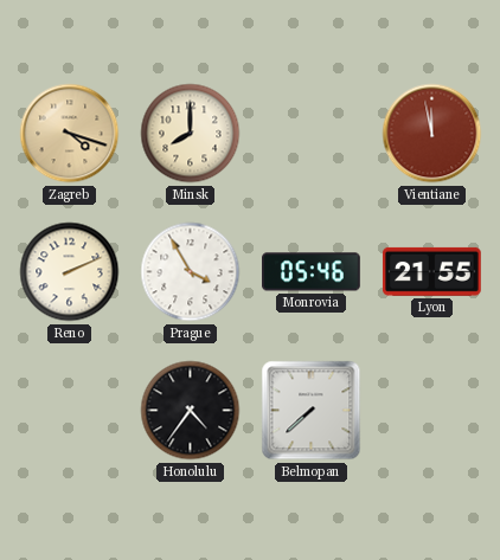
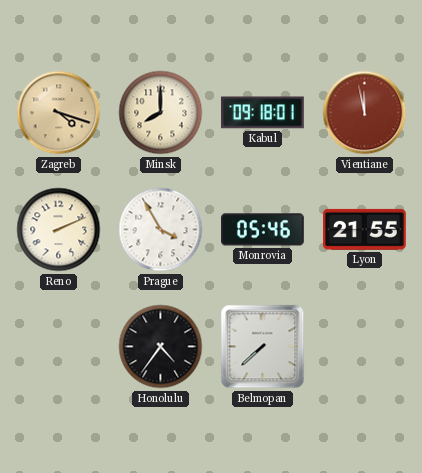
Kabul: none -> 09:18 (263, 113)
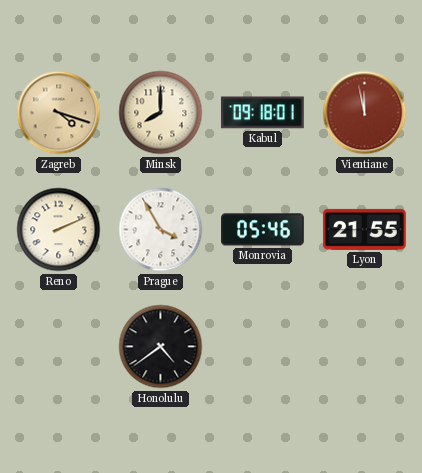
Honolulu: 4:36 -> 4:39 (161, 347)
Belmopan: 7:38 -> none (263, 347)
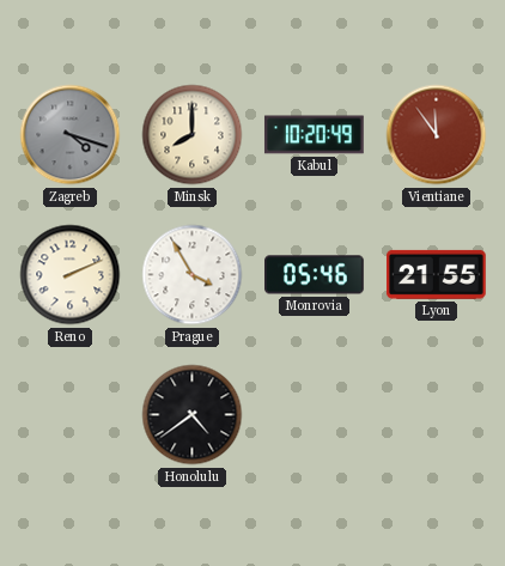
Zagreb dial: champagne -> grey (71, 135)
Kabul: 09:18 -> 10:20 (315, 135)
Vientiane: 11:58 -> 11:54 (437, 135)
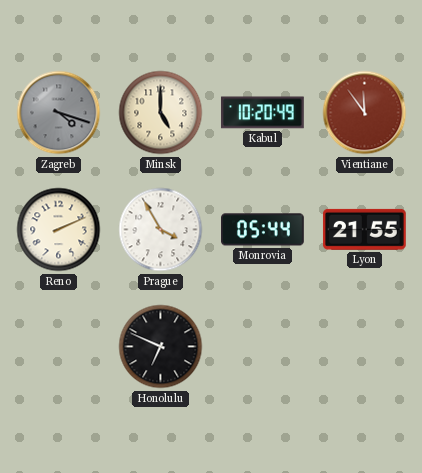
Minsk: 8:00 -> 5:00 (161, 113)
Monrovia: 05:46 -> 05:44 (263, 230)
Honolulu: 4:39 -> 6:49 (161, 347)
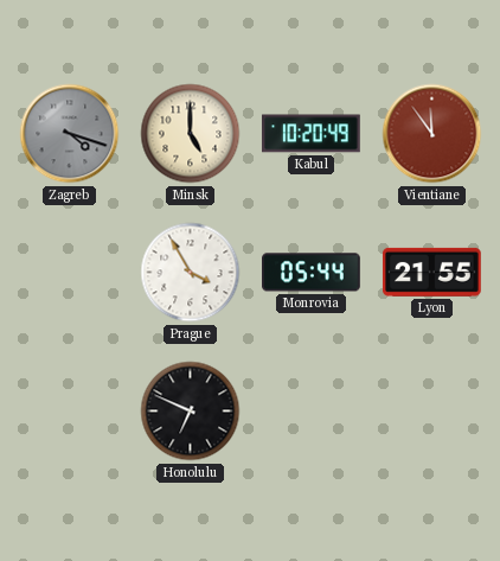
Reno: 2:11 -> none (59, 230)
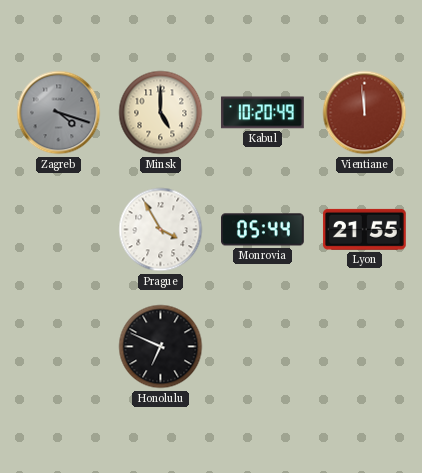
Vientiane: 11:54 -> 11:59 (365, 113)
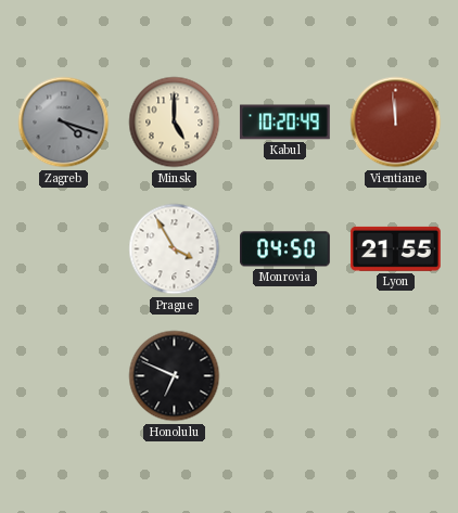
Monrovia: 05:44 -> 04:50 (285, 249)
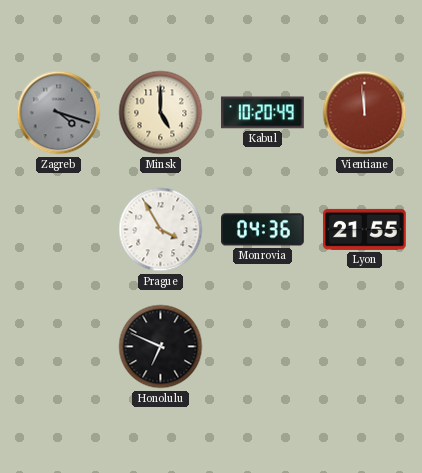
Monrovia: 04:50 -> 04:36 (263, 230)
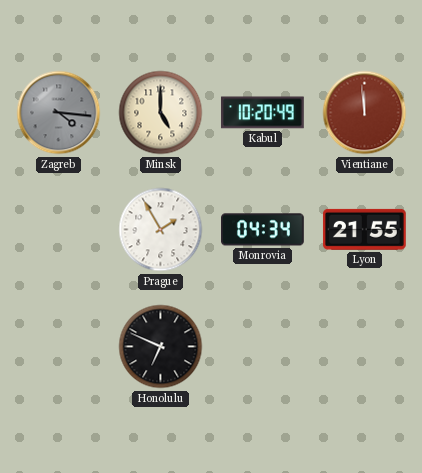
Zagreb: 4:18 -> 4:16 (59, 113)
Prague: 3:55 -> 1:55 (161, 230)
Monrovia: 04:36 -> 04:34 (263, 230)
